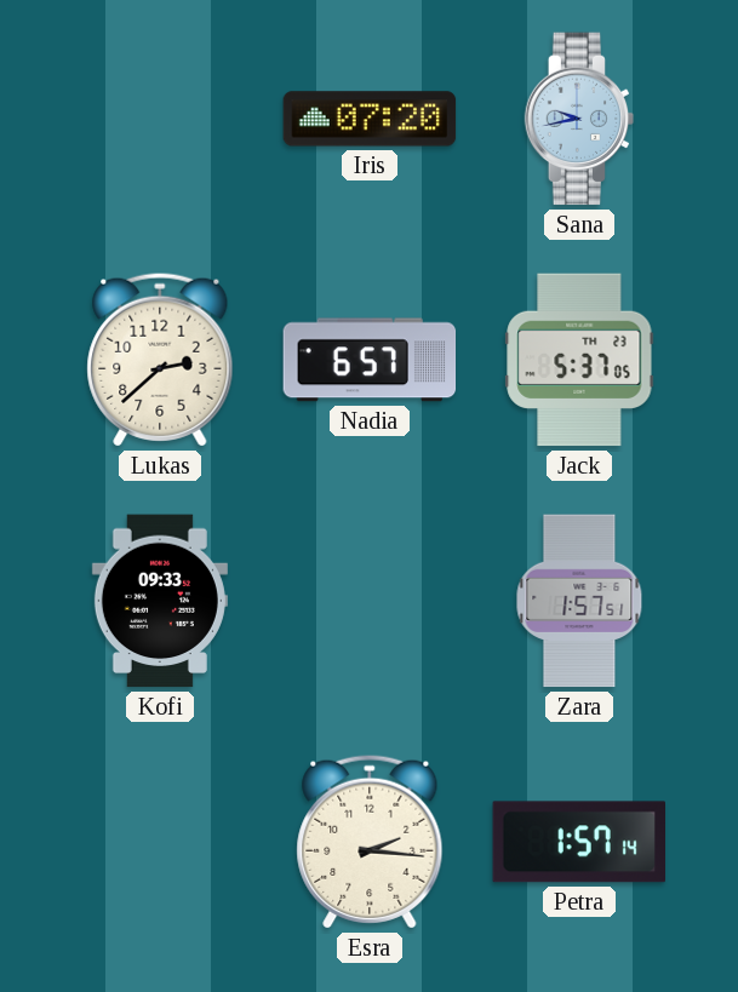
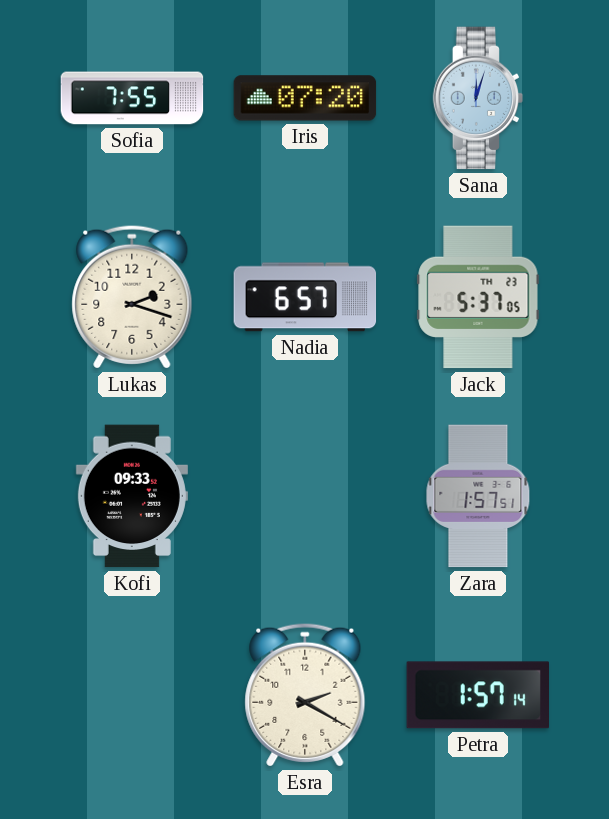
Sofia: none -> 7:55 (132, 98)
Sana: 9:43 -> 12:03 (478, 98)
Lukas: 2:38 -> 2:18 (132, 297)
Esra: 2:16 -> 2:20 (305, 695)
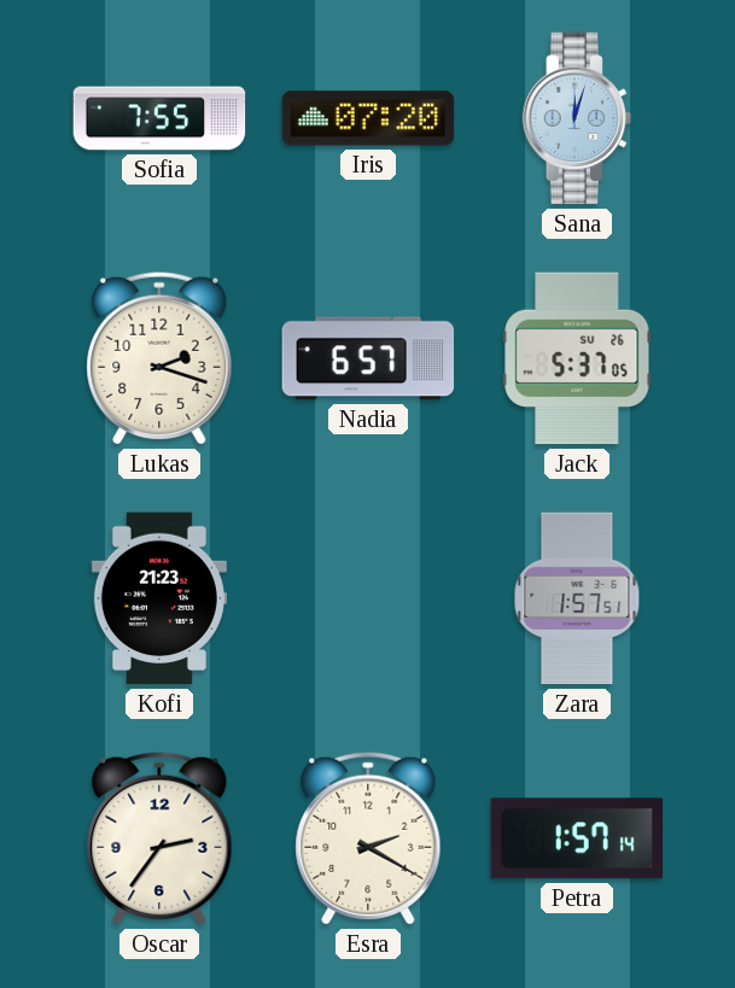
Jack date: TH 23 -> SU 26 (577, 358)
Kofi: 09:33 -> 21:23 (159, 598)
Oscar: none -> 2:36 (159, 838)
